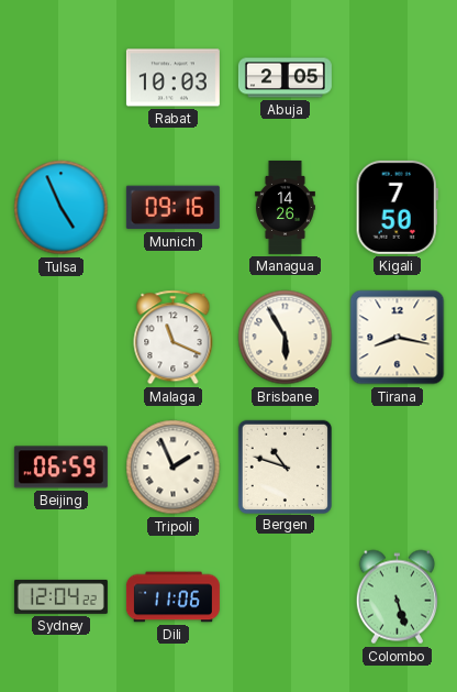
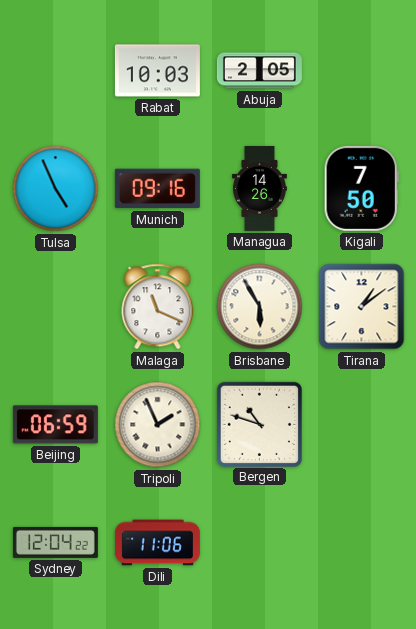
Tirana: 8:17 -> 1:09 (362, 307)
Colombo: 5:27 -> none (397, 597)
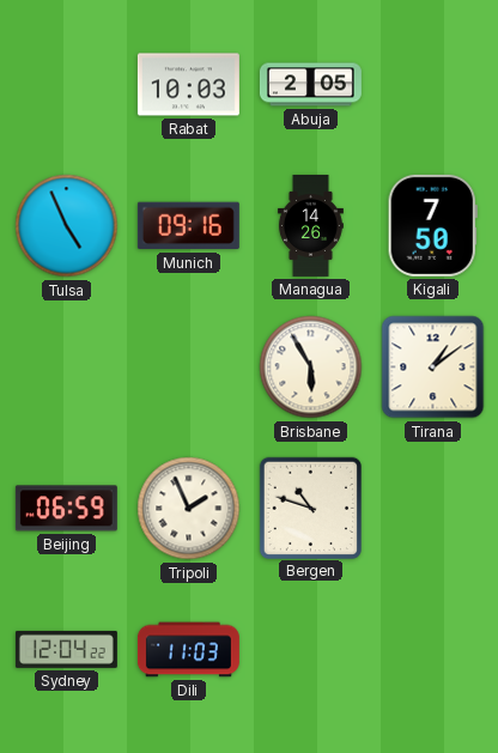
Malaga: 11:19 -> none (158, 307)
Dili: 11:06 -> 11:03 (188, 650)
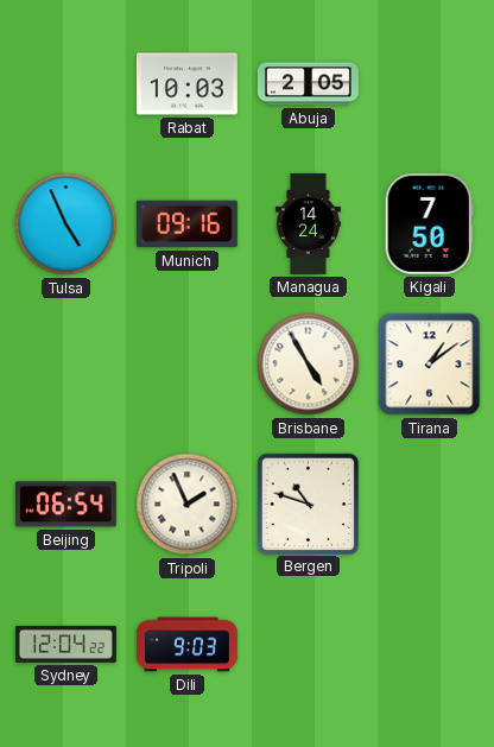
Managua: 14:26 -> 14:24 (308, 223)
Brisbane: 5:55 -> 4:55 (309, 365)
Beijing: 06:59 -> 06:54 (65, 505)
Dili: 11:03 -> 9:03 (186, 645)
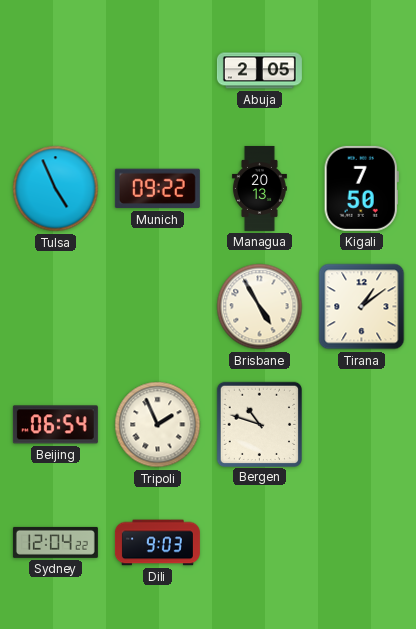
Rabat: 10:03 -> none (186, 84)
Munich: 09:16 -> 09:22 (157, 189)
Managua: 14:24 -> 20:13 (259, 188)
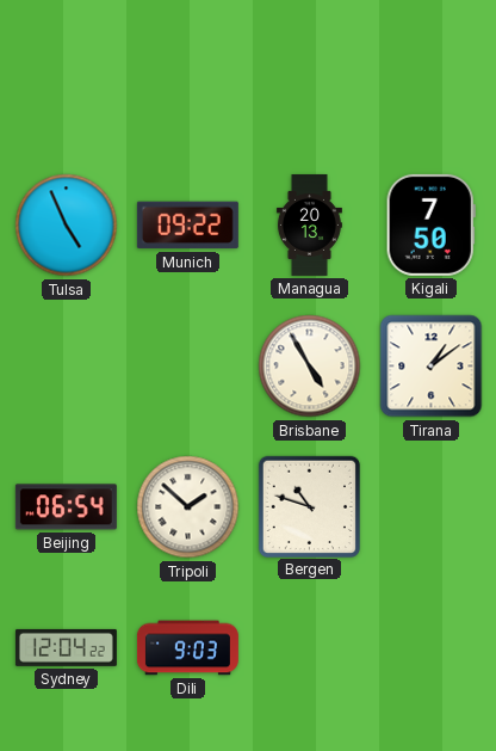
Abuja: 2:05 -> none (259, 71)
Tripoli: 1:56 -> 1:52 (188, 507)
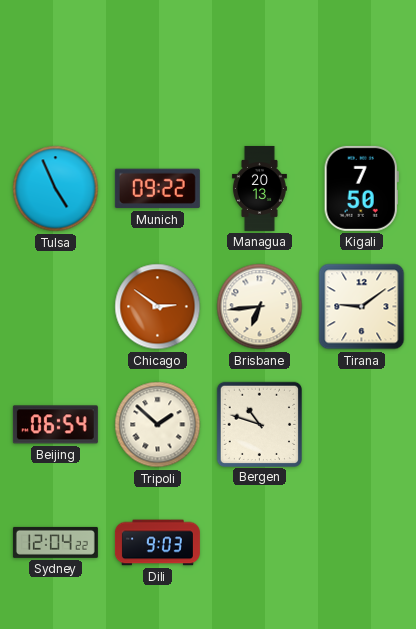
Chicago: none -> 2:51 (158, 307)
Brisbane: 4:55 -> 6:44 (260, 307)
Tirana: 1:09 -> 9:09 (362, 307)
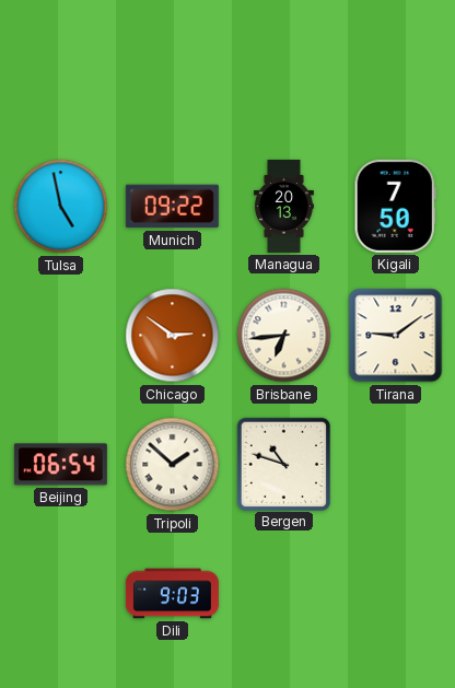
Tulsa: 4:56 -> 4:58 (61, 207)
Sydney: 12:04 -> none (55, 542)
